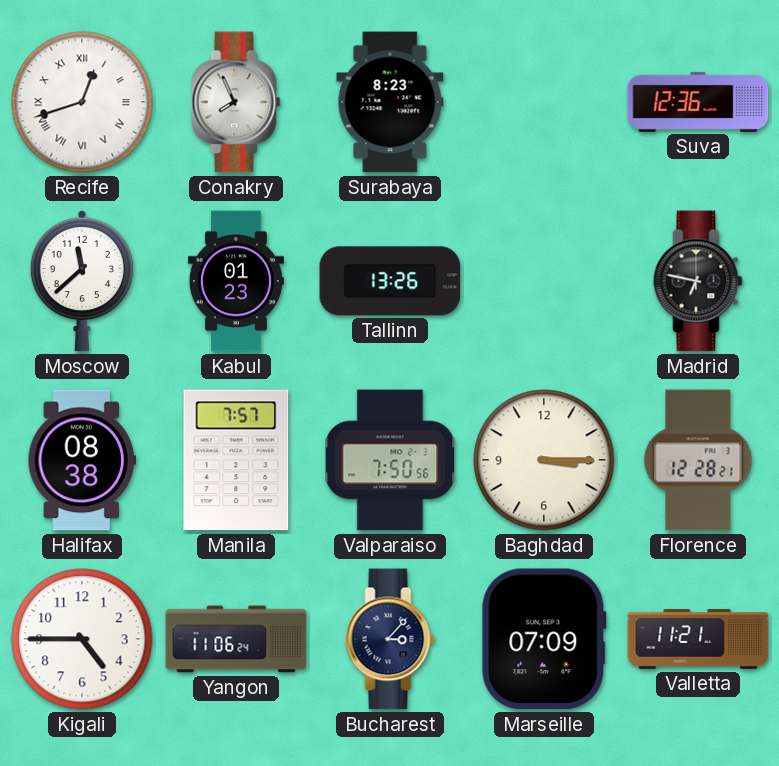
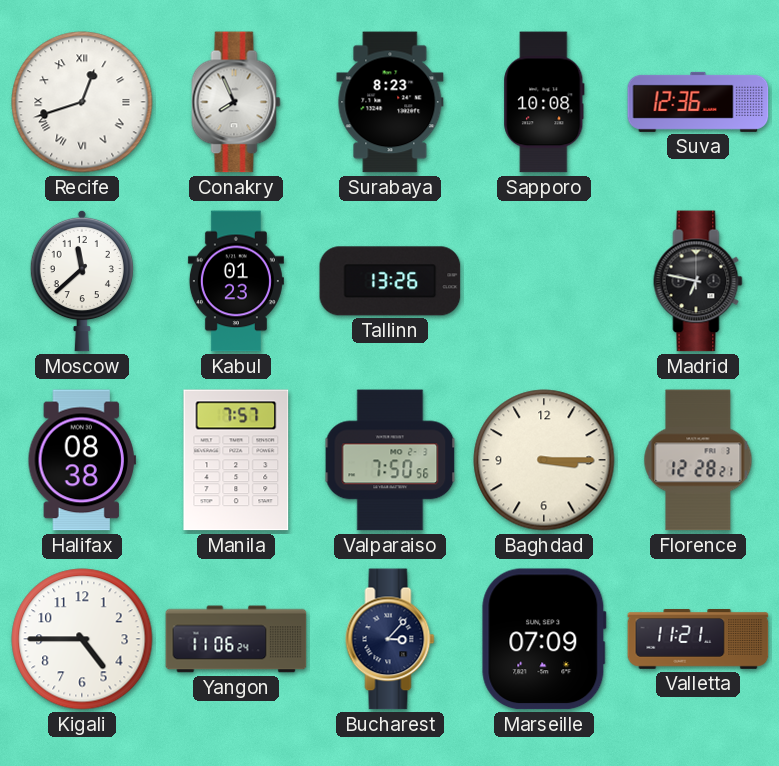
Sapporo: none -> 10:08 (544, 102)
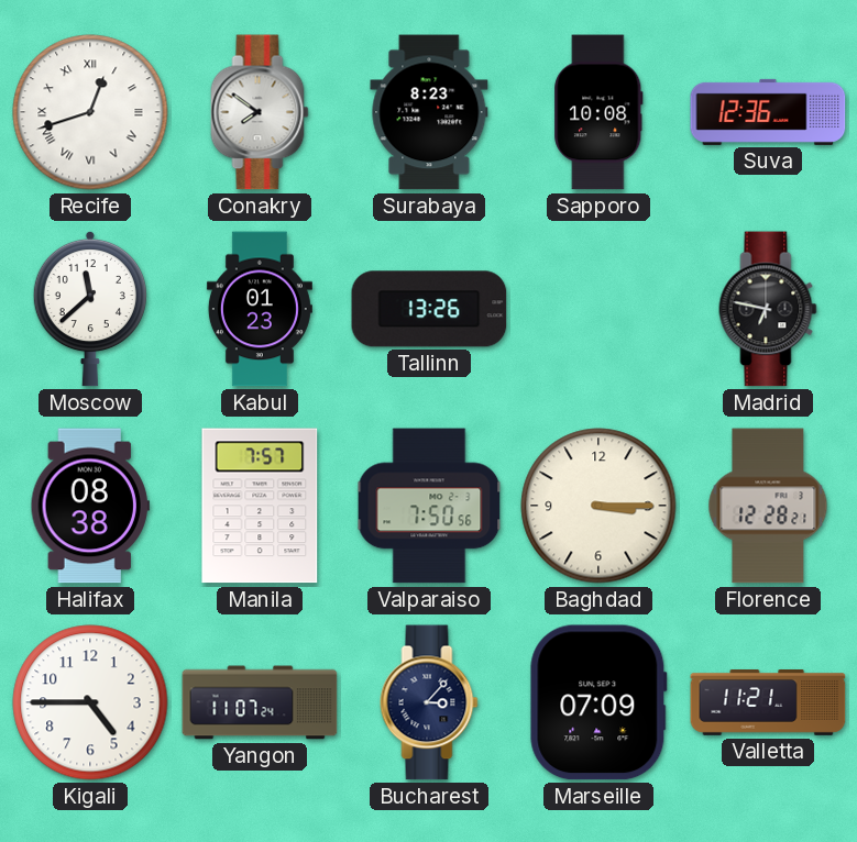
Conakry: 7:56 -> 7:51 (260, 112)
Yangon: 11:06 -> 11:07 (260, 702)
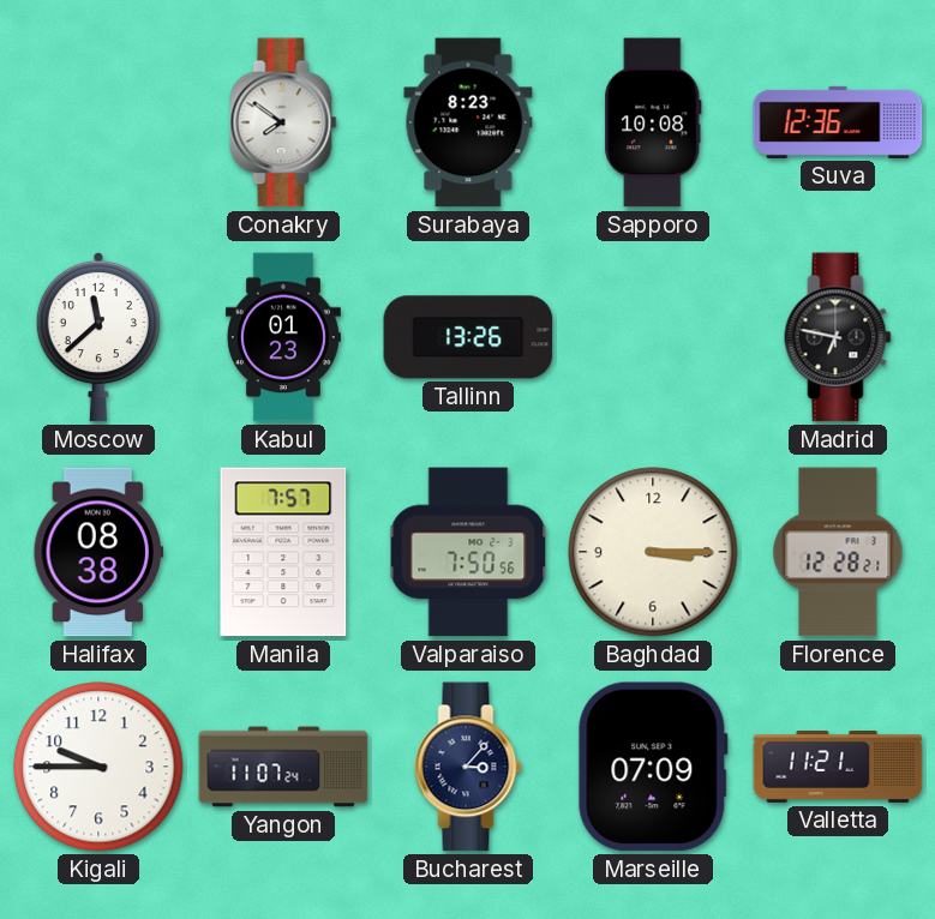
Recife: 12:42 -> none (90, 112)
Kigali: 4:45 -> 9:45 (98, 767)
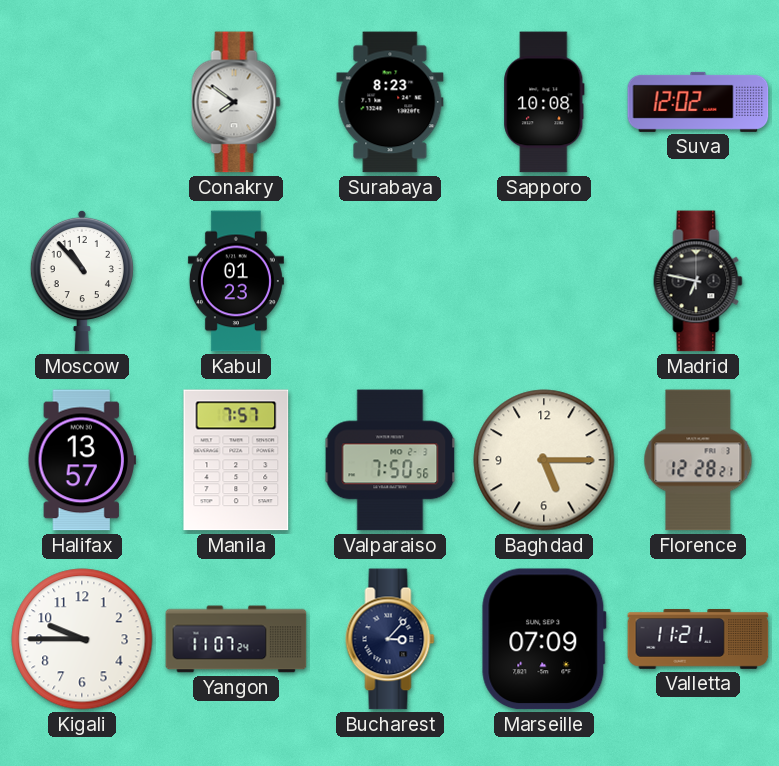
Suva: 12:36 -> 12:02 (698, 102)
Moscow: 11:38 -> 10:53 (82, 281)
Tallinn: 13:26 -> none (468, 337)
Halifax: 08:38 -> 13:57 (82, 460)
Baghdad: 3:15 -> 5:15 (544, 460)
